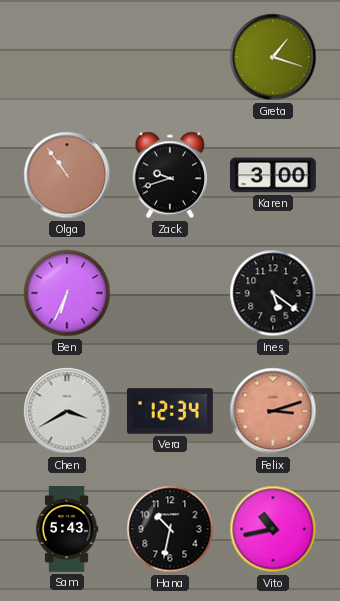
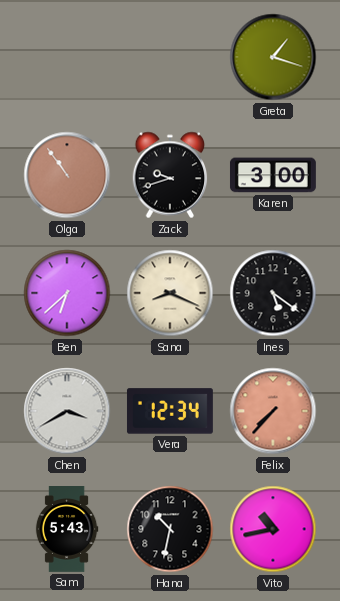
Ben: 6:34 -> 6:38 (67, 293)
Sana: none -> 8:19 (170, 293)
Felix: 3:12 -> 7:37 (273, 411)
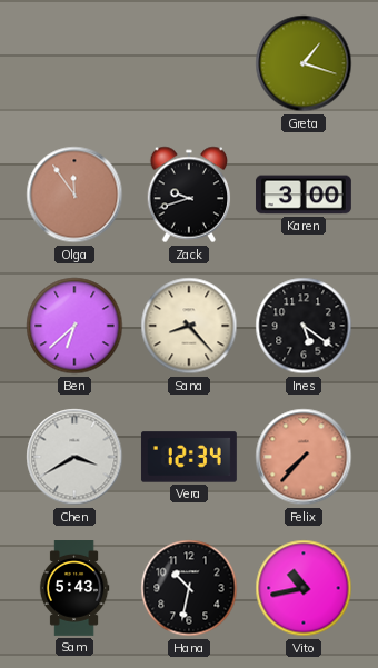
Olga: 10:54 -> 11:54 (74, 195)
Sana: 8:19 -> 8:23 (189, 326)
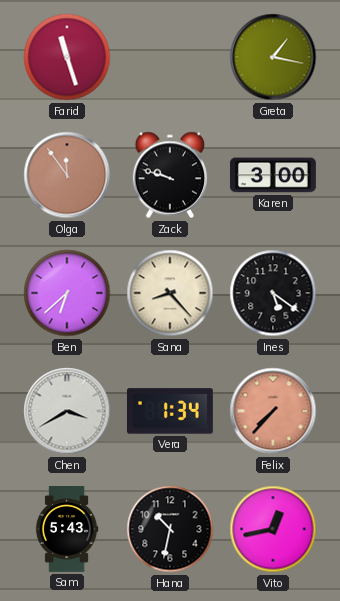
Farid: none -> 11:27 (67, 57)
Greta: 1:18 -> 1:17 (273, 57)
Zack: 9:42 -> 9:48 (170, 175)
Vera: 12:34 -> 1:34 (170, 411)
Vito: 10:43 -> 12:43 (273, 529)
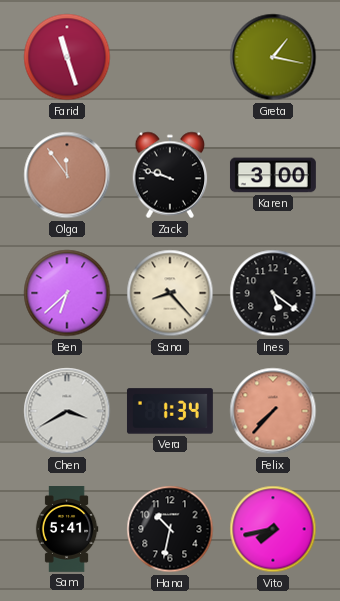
Sam: 5:43 -> 5:41 (67, 530)
Vito: 12:43 -> 7:43 (273, 529)
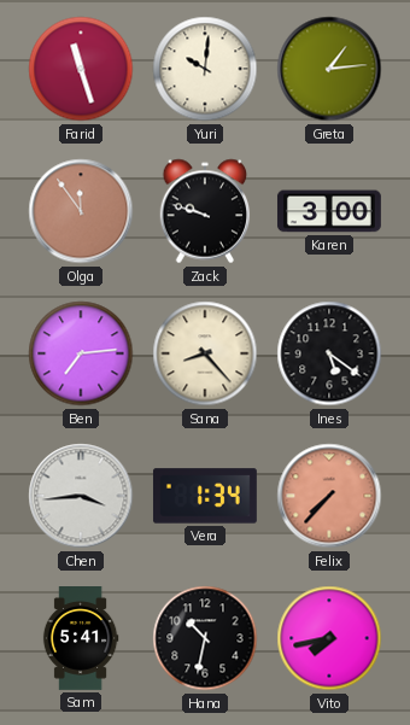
Yuri: none -> 10:01 (205, 69)
Greta: 1:17 -> 1:14 (329, 69)
Ben: 6:38 -> 7:14 (81, 353)
Chen: 3:40 -> 3:44 (81, 496)
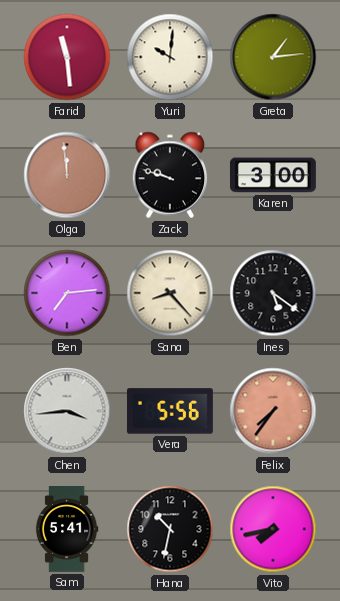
Farid: 11:27 -> 11:29 (67, 57)
Olga: 11:54 -> 11:59 (67, 175)
Vera: 1:34 -> 5:56 (170, 411)
Felix: 7:37 -> 7:36 (273, 411)
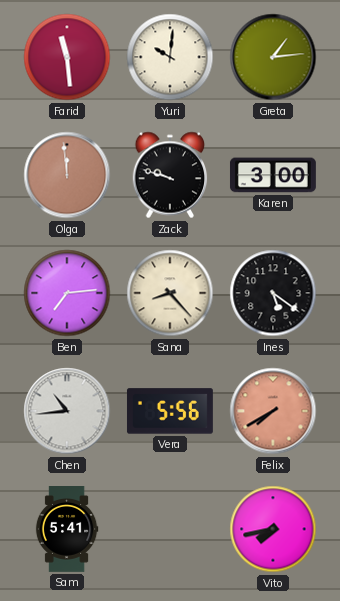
Chen: 3:44 -> 10:44 (67, 411)
Felix: 7:36 -> 7:40 (273, 411)
Hana: 10:32 -> none (170, 529)
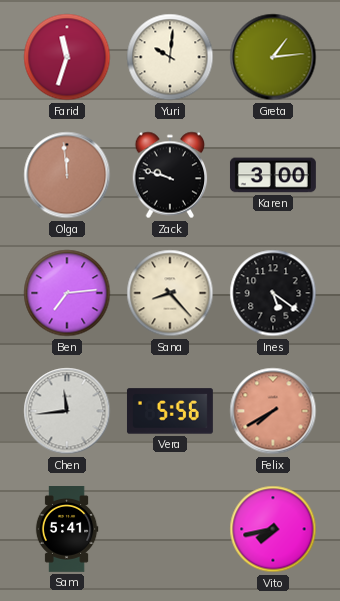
Farid: 11:29 -> 11:33 (67, 57)
Chen: 10:44 -> 11:44 (67, 411)
